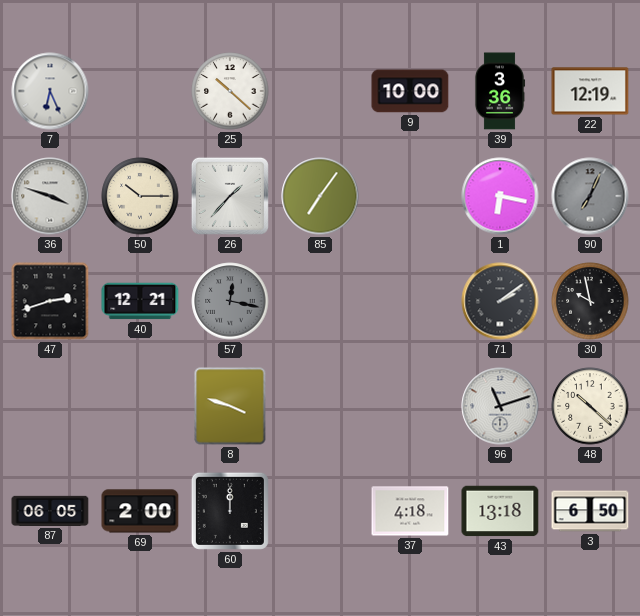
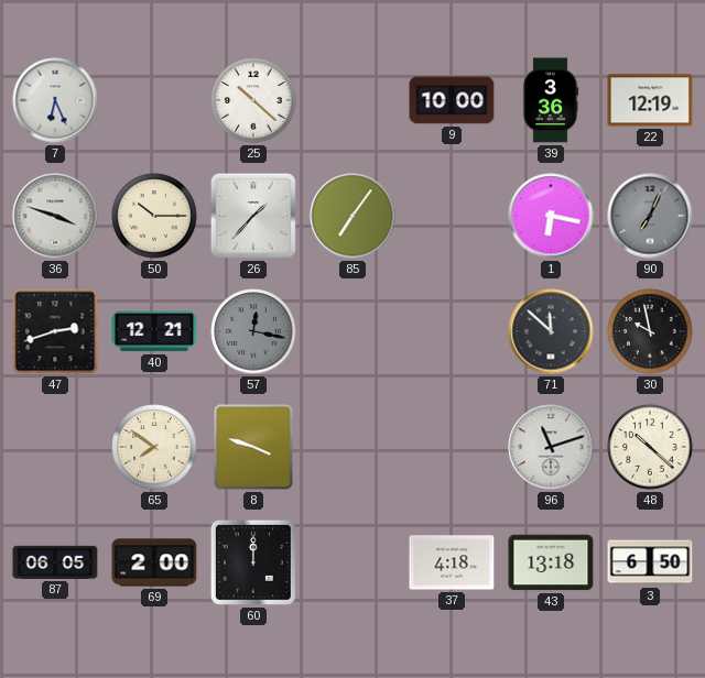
71: 2:09 -> 11:52 (551, 331)
65: none -> 7:51 (154, 447)
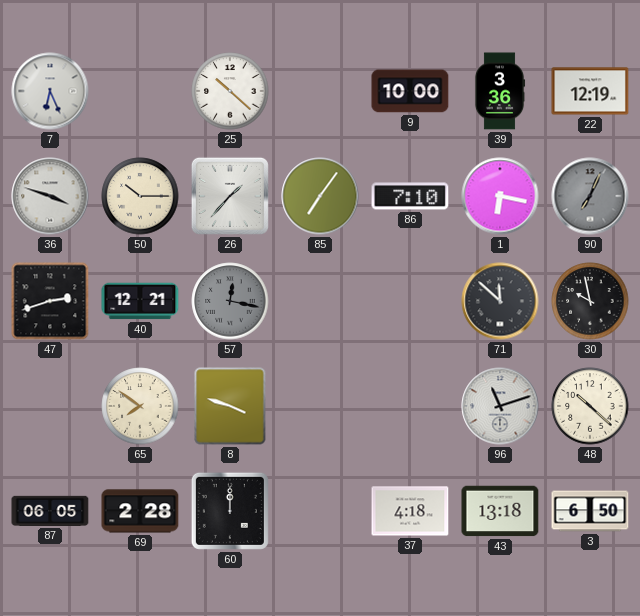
86: none -> 7:10 (410, 196)
69: 2:00 -> 2:28 (140, 511)
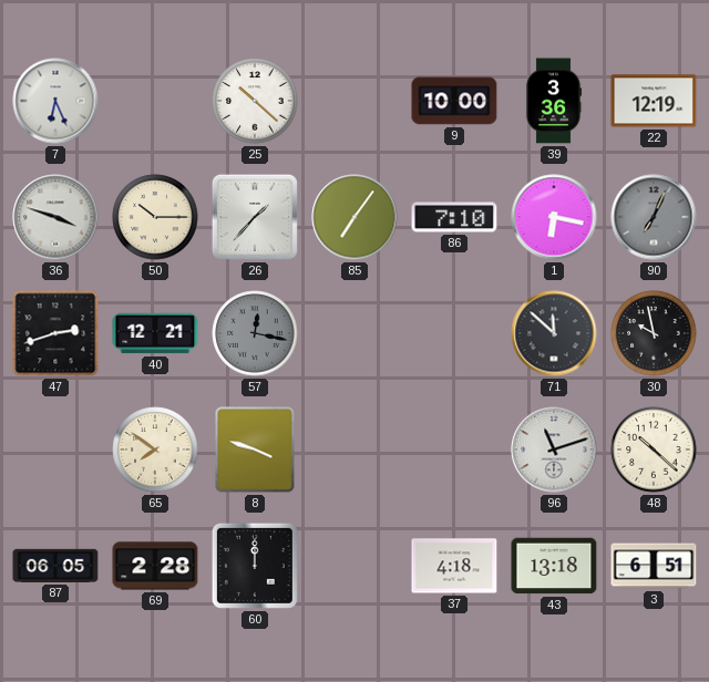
3: 6:50 -> 6:51 (654, 566)
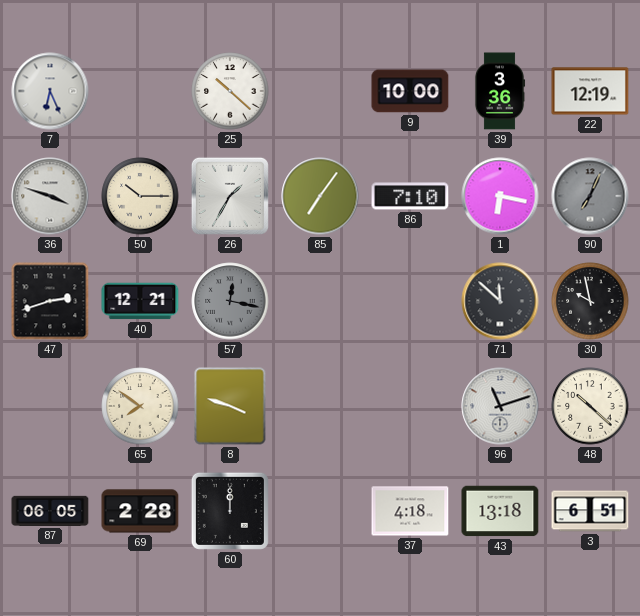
26: 1:37 -> 1:35 (230, 196)
